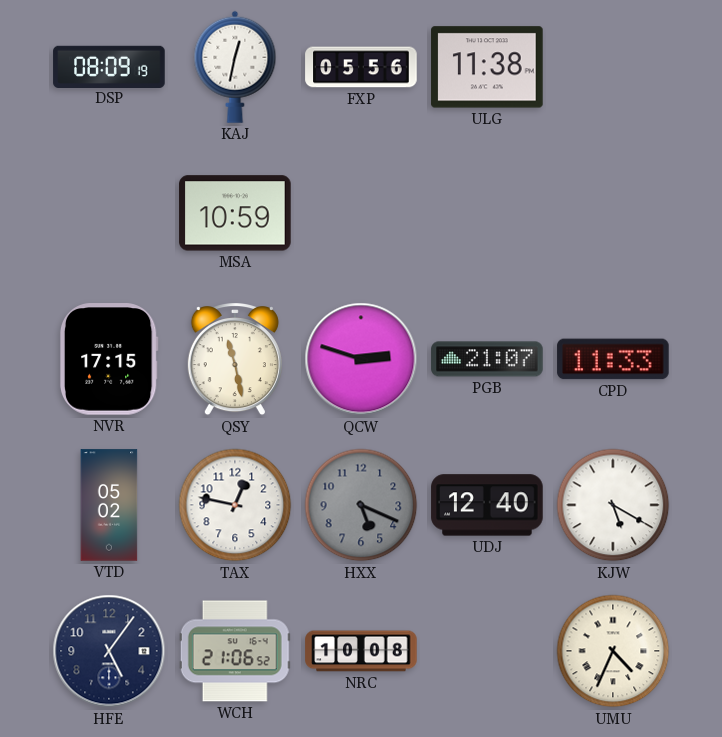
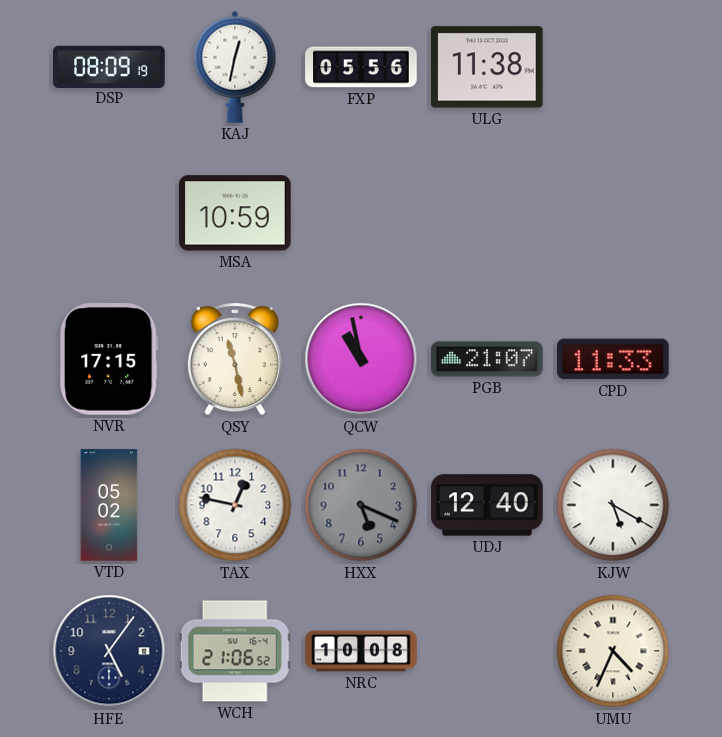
QCW: 2:48 -> 10:58 (361, 359)
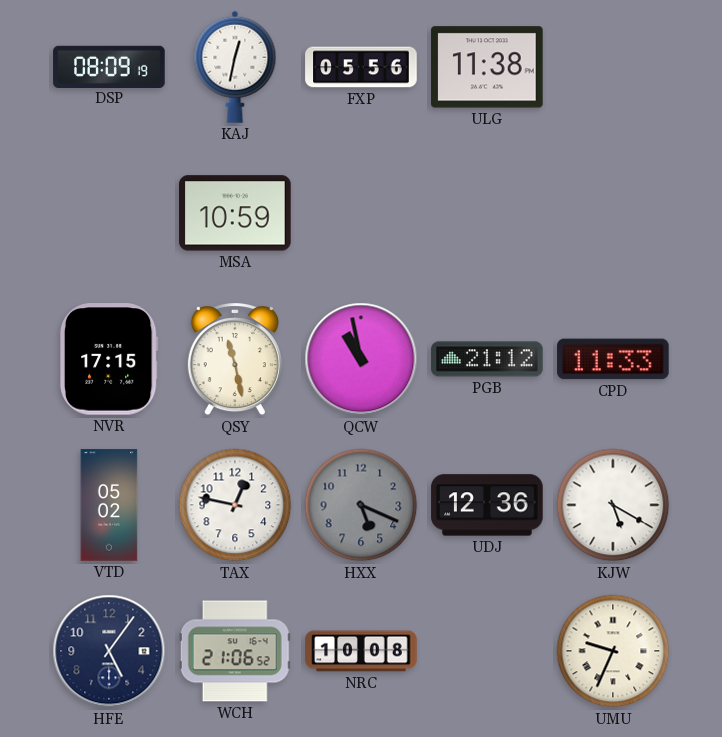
PGB: 21:07 -> 21:12 (487, 359)
UDJ: 12:40 -> 12:36 (487, 505)
UMU: 4:34 -> 9:34 (613, 651)
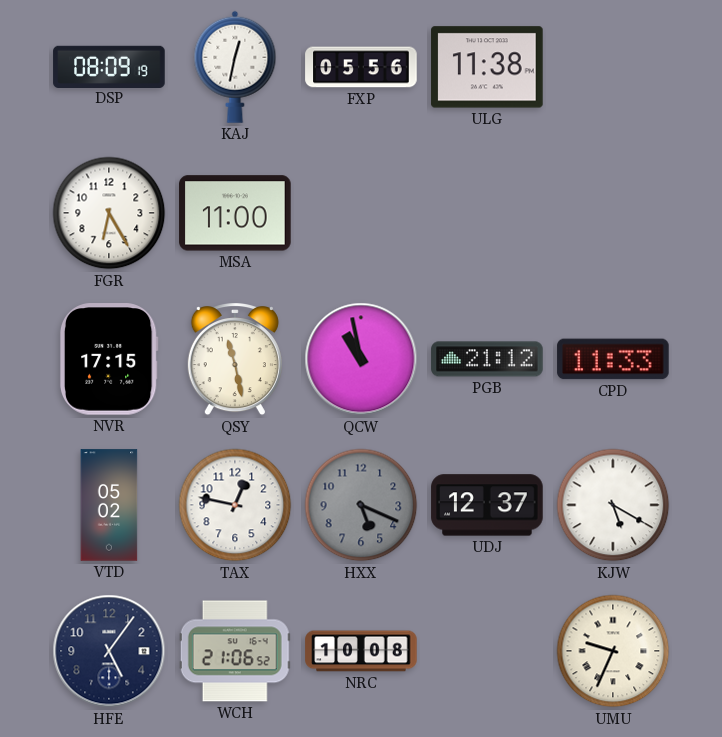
FGR: none -> 6:25 (109, 213)
MSA: 10:59 -> 11:00 (235, 213)
UDJ: 12:36 -> 12:37 (487, 505)
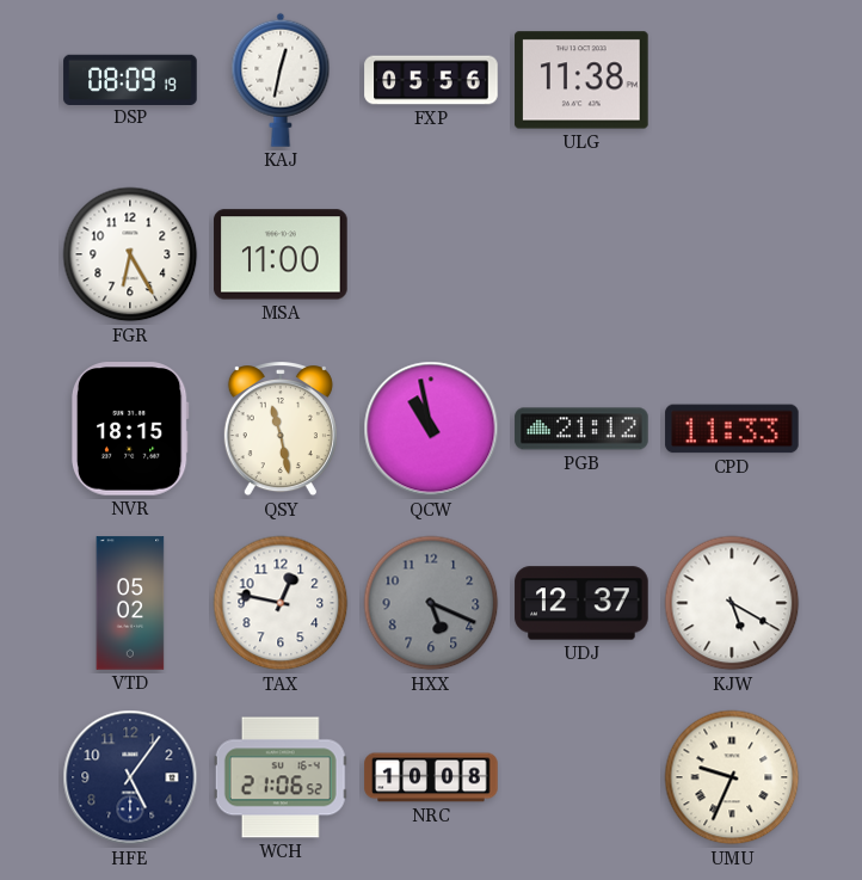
NVR: 17:15 -> 18:15 (130, 429)
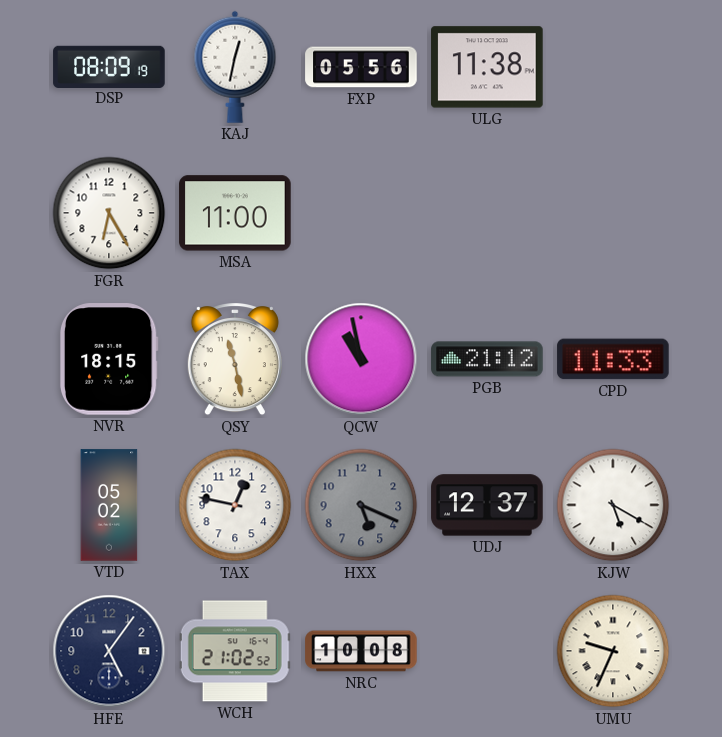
WCH: 21:06 -> 21:02 (235, 651)
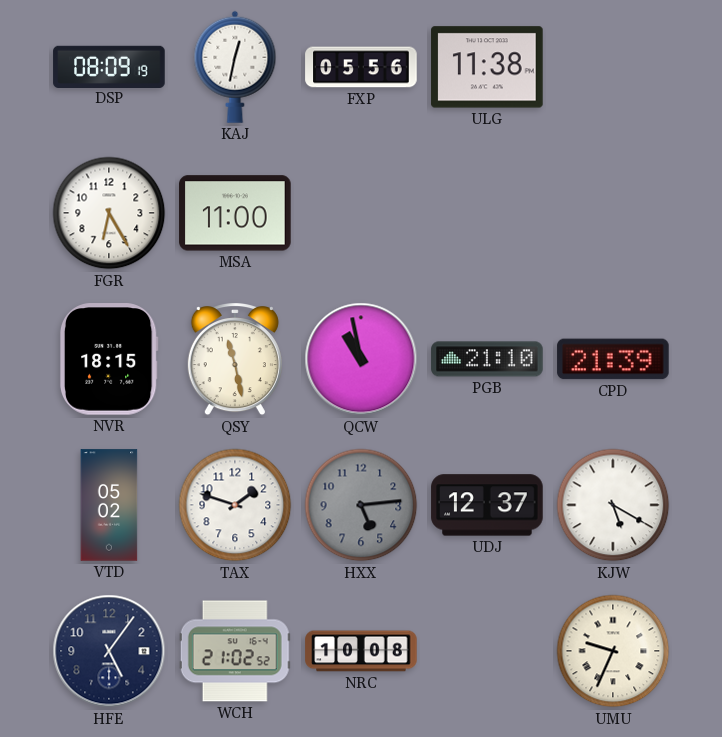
PGB: 21:12 -> 21:10 (487, 359)
CPD: 11:33 -> 21:39 (613, 359)
TAX: 12:47 -> 1:48 (235, 505)
HXX: 5:19 -> 5:14 (361, 505)
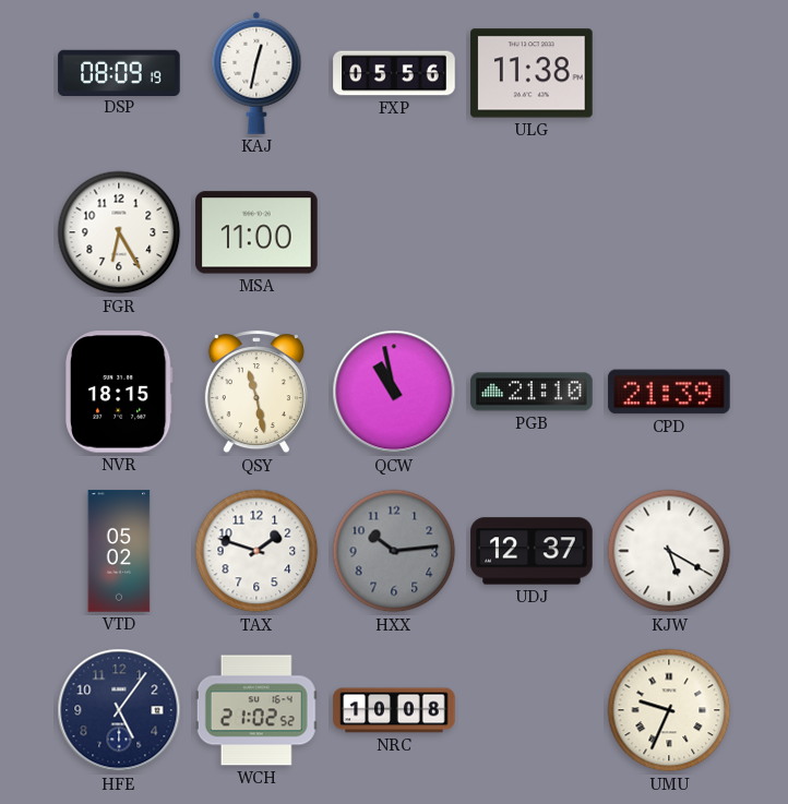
HXX: 5:14 -> 10:14 (394, 551)
